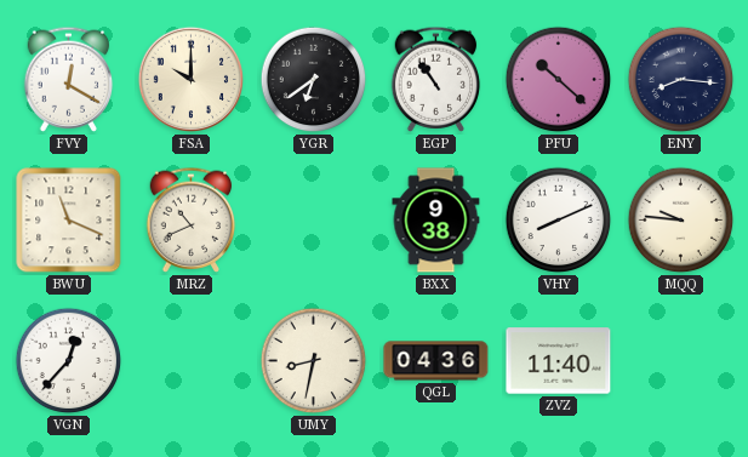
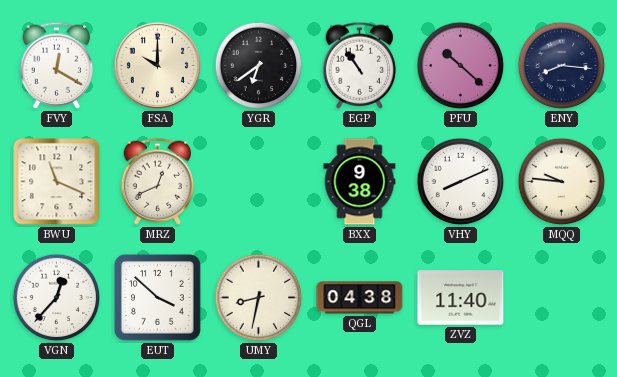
MRZ: 10:41 -> 12:41 (158, 181)
EUT: none -> 3:52 (157, 297)
QGL: 04:36 -> 04:38 (360, 298)
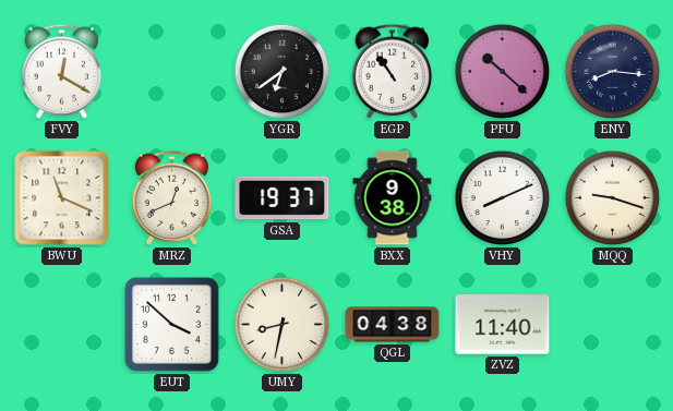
FSA: 10:00 -> none (158, 66)
GSA: none -> 19:37 (283, 198)
MQQ: 9:46 -> 9:18 (613, 198)
VGN: 12:37 -> none (57, 298)
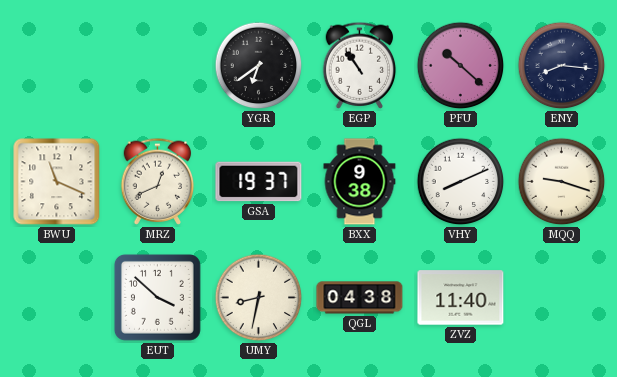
FVY: 12:20 -> none (62, 71)
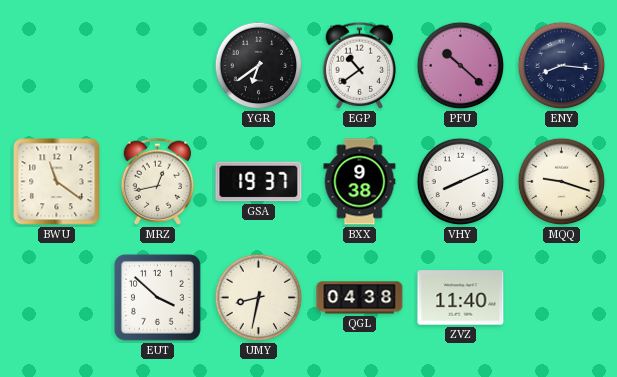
EGP: 10:54 -> 10:39 (360, 65)
BWU: 11:19 -> 11:21 (57, 182)
MRZ: 12:41 -> 12:43 (158, 181)
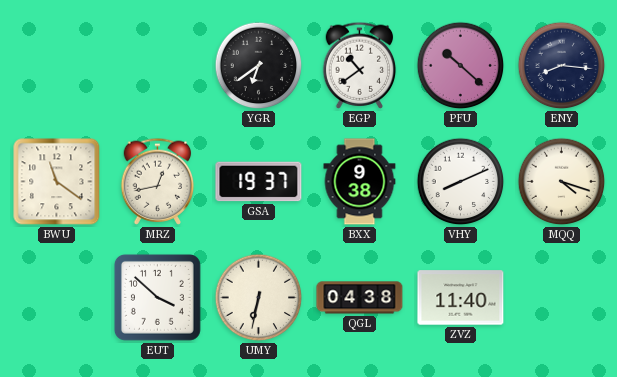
MQQ: 9:18 -> 4:18 (562, 182)
UMY: 8:32 -> 6:32 (259, 298)
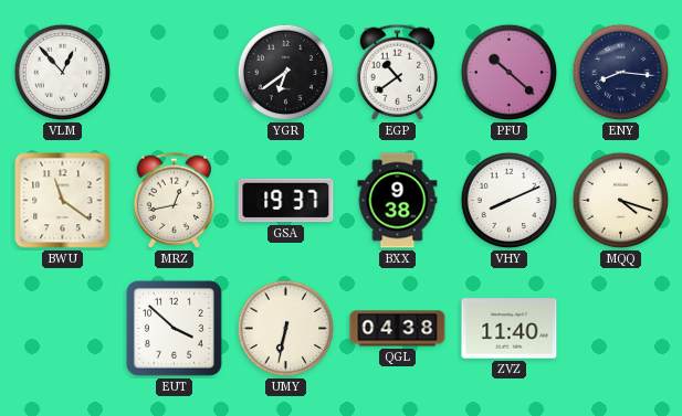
VLM: none -> 12:53 (63, 73)
